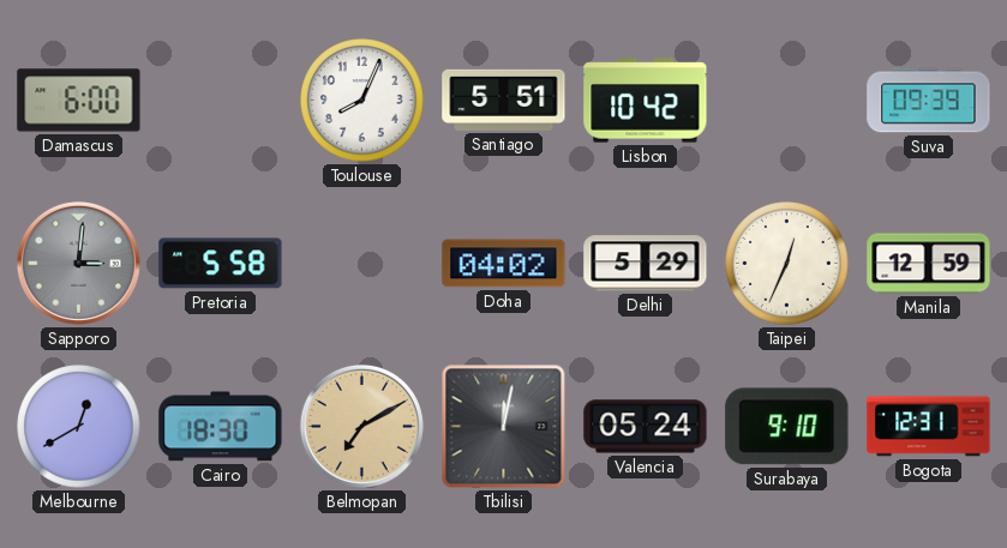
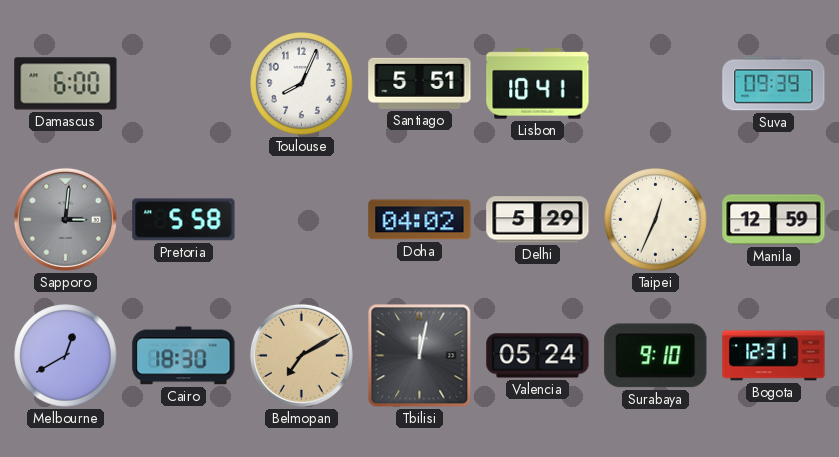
Lisbon: 10:42 -> 10:41 (538, 84)
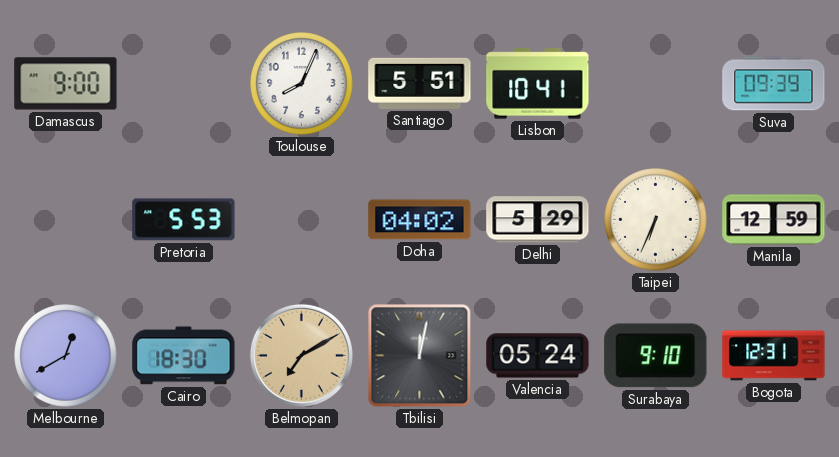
Damascus: 6:00 -> 9:00 (66, 84)
Sapporo: 3:01 -> none (65, 219)
Pretoria: 5:58 -> 5:53 (184, 220)
Taipei: 12:34 -> 6:34 (656, 220)
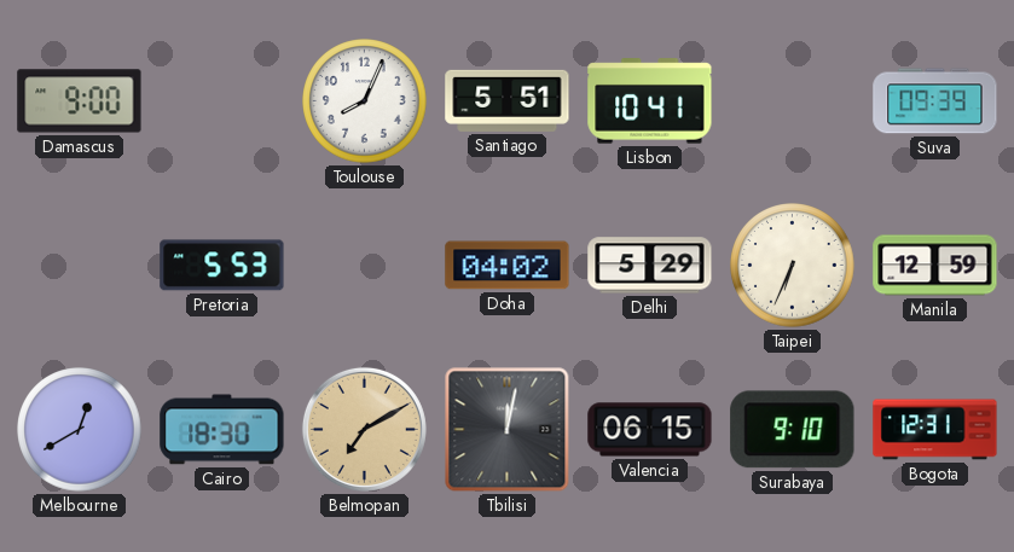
Valencia: 05:24 -> 06:15 (650, 430)
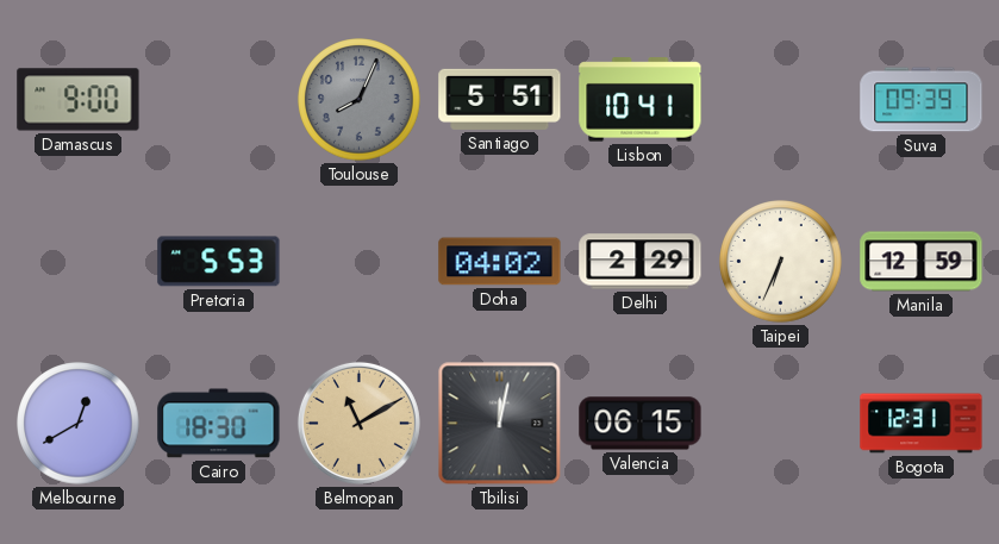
Toulouse dial: white -> grey (360, 100)
Delhi: 5:29 -> 2:29 (641, 262)
Belmopan: 7:10 -> 11:10 (358, 423)
Surabaya: 9:10 -> none (793, 430)
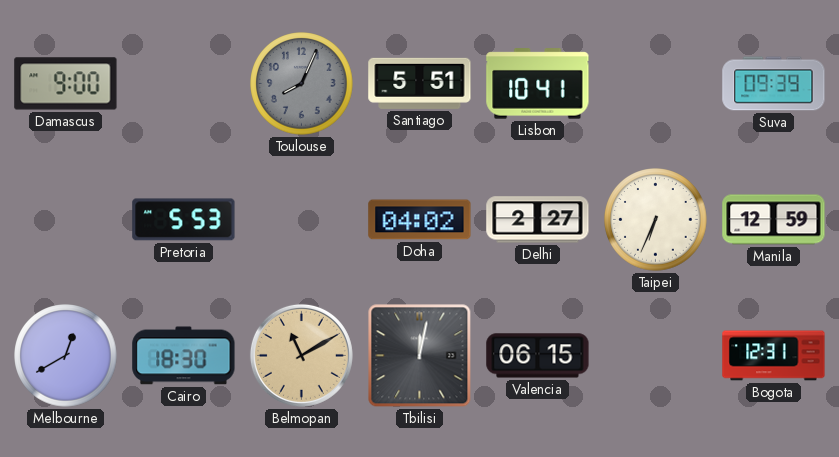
Delhi: 2:29 -> 2:27 (538, 220)
